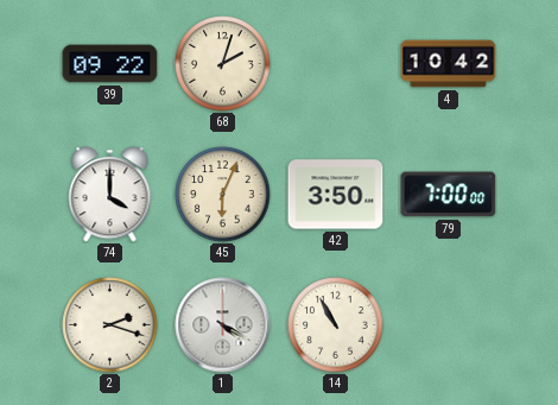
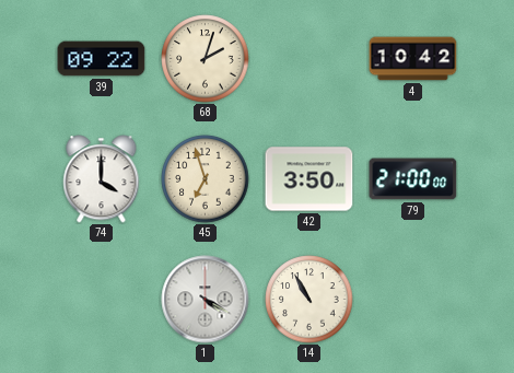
45: 6:04 -> 6:57 (206, 179)
79: 7:00 -> 21:00 (413, 179)
2: 2:18 -> none (110, 325)
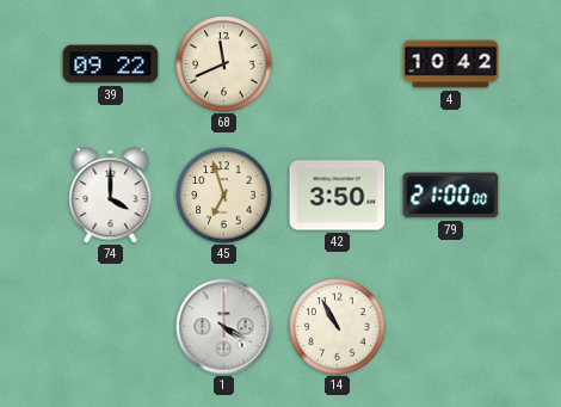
68: 2:03 -> 11:41 (224, 64)
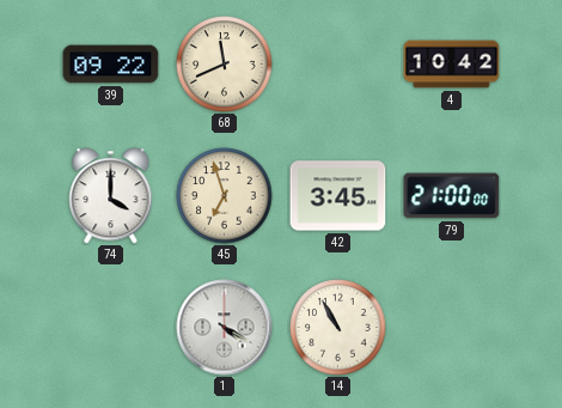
42: 3:50 -> 3:45 (338, 196)
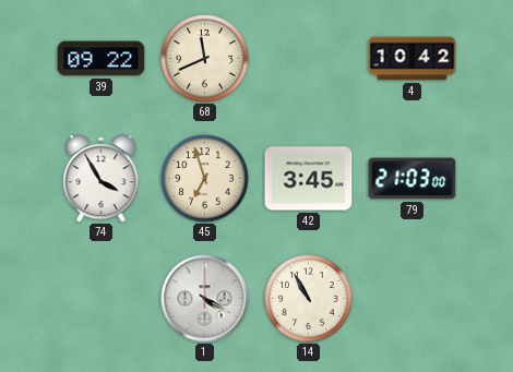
74: 4:00 -> 3:55 (102, 179)
79: 21:00 -> 21:03 (413, 179)
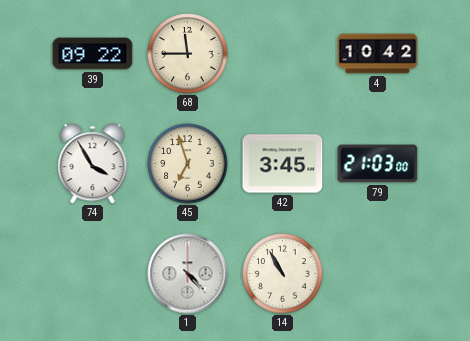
68: 11:41 -> 11:45 (188, 54)
1: 4:20 -> 4:23 (188, 274)
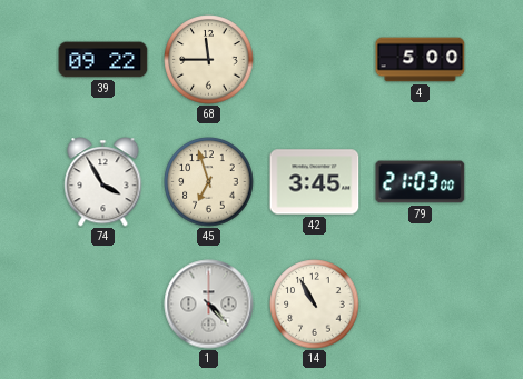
4: 10:42 -> 5:00 (421, 60)
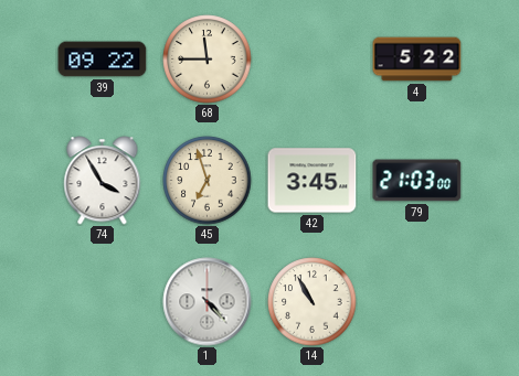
4: 5:00 -> 5:22 (417, 60)
